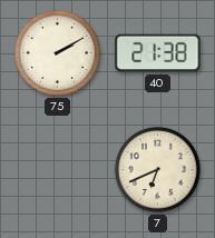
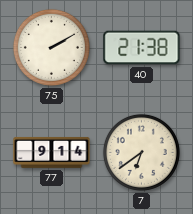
77: none -> 9:14 (52, 152)
7: 6:41 -> 6:39 (141, 152)
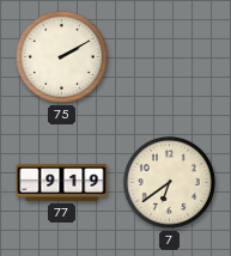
40: 21:38 -> none (142, 48)
77: 9:14 -> 9:19 (62, 182)
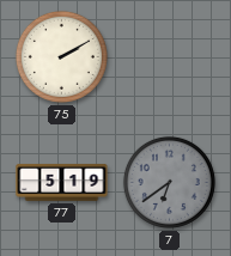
77: 9:19 -> 5:19 (62, 182)
7 dial: cream -> grey (169, 182)
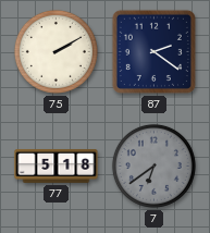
87: none -> 2:21 (153, 51)
77: 5:19 -> 5:18 (57, 165)
